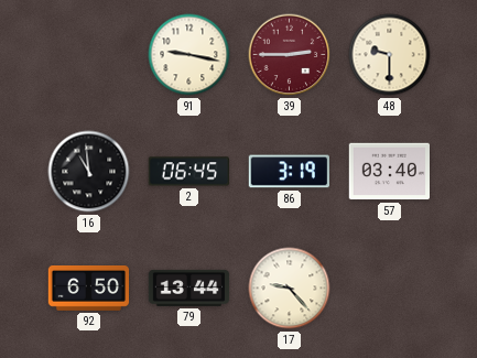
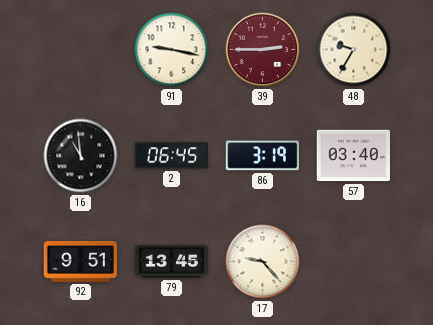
48: 9:30 -> 9:35 (354, 50)
92: 6:50 -> 9:51 (81, 261)
79: 13:44 -> 13:45 (172, 261)
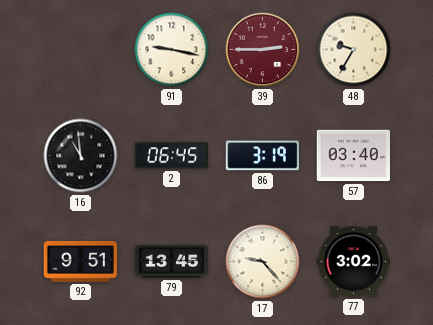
77: none -> 3:02 (354, 262)
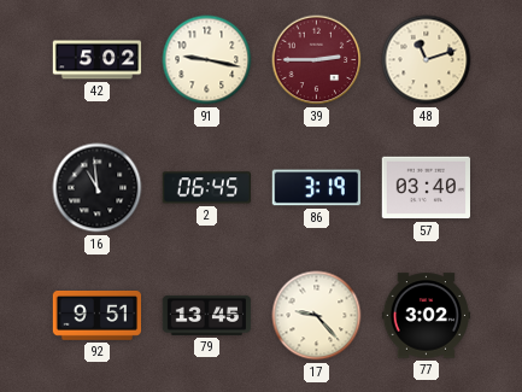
42: none -> 5:02 (98, 60)
48: 9:35 -> 11:12 (427, 60)
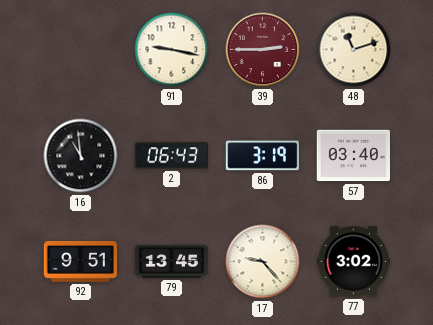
42: 5:02 -> none (98, 60)
2: 06:45 -> 06:43 (171, 156)
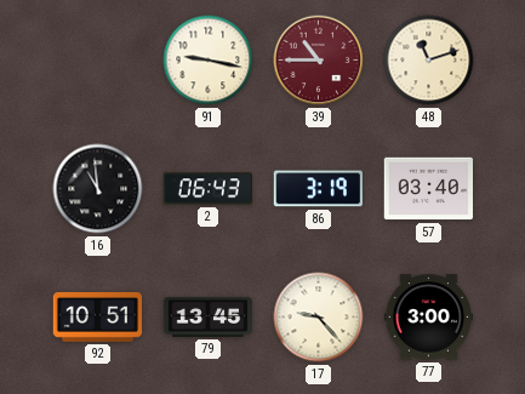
39: 2:45 -> 10:45 (319, 61)
92: 9:51 -> 10:51 (98, 316)
77: 3:02 -> 3:00 (429, 318)
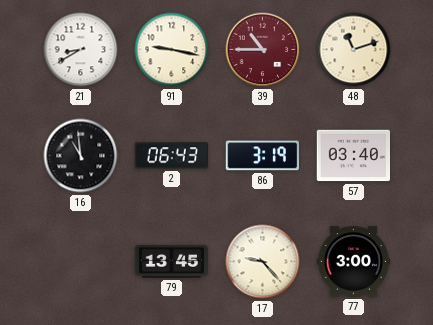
21: none -> 8:40 (81, 50)
92: 10:51 -> none (98, 316)
